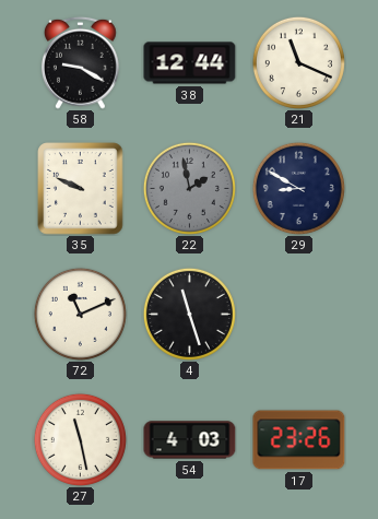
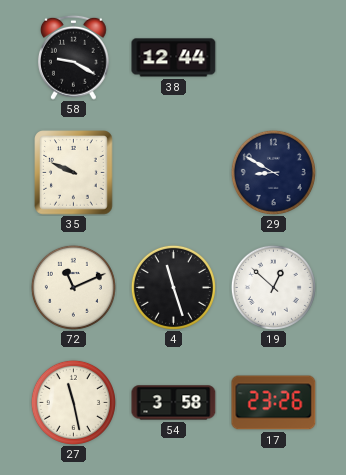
21: 11:19 -> none (298, 62)
22: 1:58 -> none (189, 188)
19: none -> 12:52 (273, 287)
54: 4:03 -> 3:58 (174, 403)
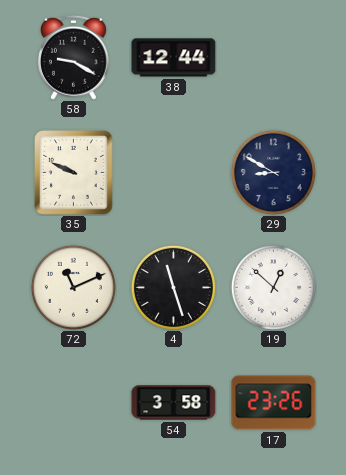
27: 11:28 -> none (73, 402)
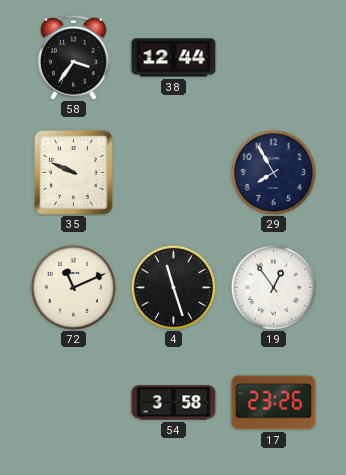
58: 9:20 -> 3:36 (73, 57)
29: 8:50 -> 7:55 (273, 172)
19: 12:52 -> 12:54 (273, 287)
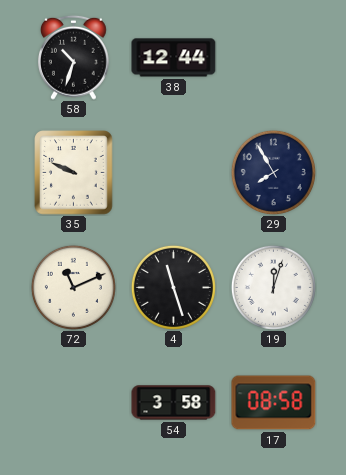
58: 3:36 -> 10:33 (73, 57)
19: 12:54 -> 12:03 (273, 287)
17: 23:26 -> 08:58 (274, 403)
